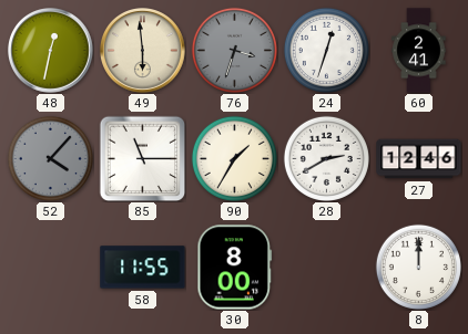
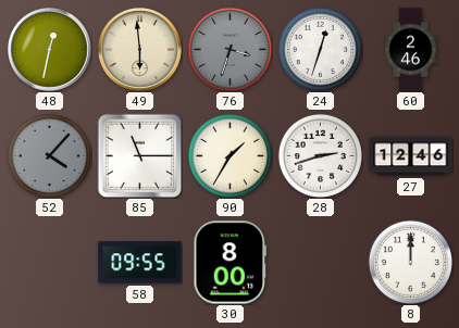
60: 2:41 -> 2:46 (411, 50)
28: 2:40 -> 2:42 (320, 155)
58: 11:55 -> 09:55 (140, 263)
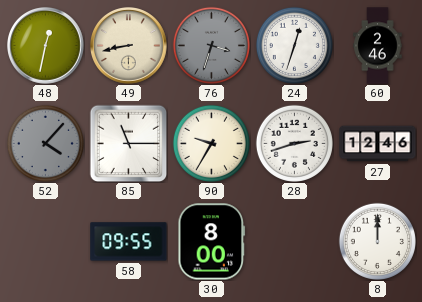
49: 5:59 -> 8:43 (129, 46)
90: 1:35 -> 9:35 (211, 143)
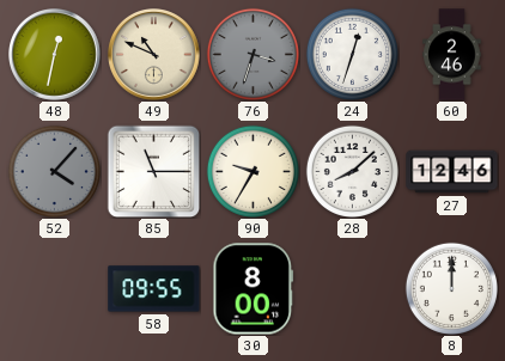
49: 8:43 -> 10:49 (154, 55)
28: 2:42 -> 8:08 (352, 171)
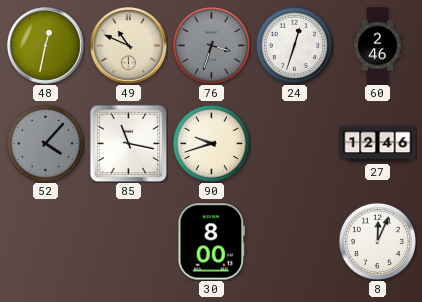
85: 11:15 -> 11:17 (128, 143)
90: 9:35 -> 9:42 (211, 143)
28: 8:08 -> none (352, 171)
58: 09:55 -> none (154, 289)
8: 12:00 -> 12:04 (377, 241)
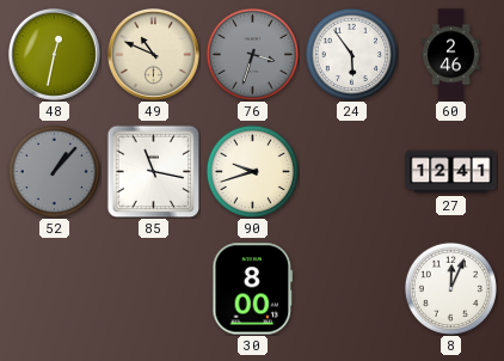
24: 12:33 -> 5:54 (351, 54)
52: 4:07 -> 1:07 (54, 171)
27: 12:46 -> 12:41 (451, 172)
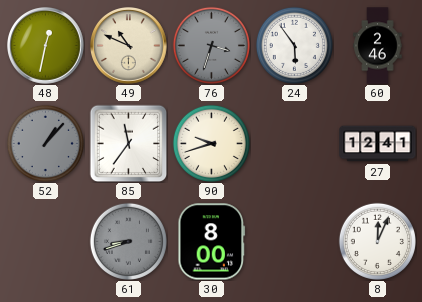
85: 11:17 -> 11:36 (128, 143)
61: none -> 8:42 (128, 241)
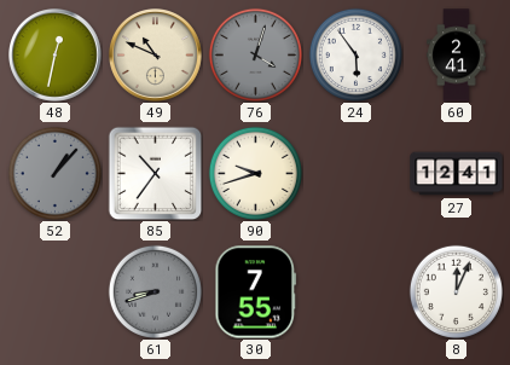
76: 3:33 -> 4:03 (255, 54)
60: 2:46 -> 2:41 (457, 56)
85: 11:36 -> 10:36 (155, 173)
30: 8:00 -> 7:55 (256, 292)
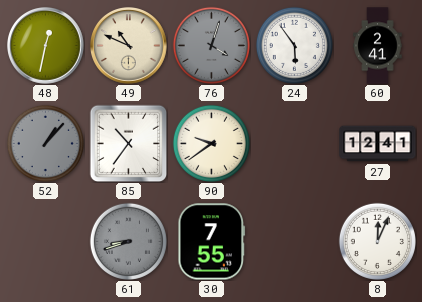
90: 9:42 -> 9:39 (211, 143)
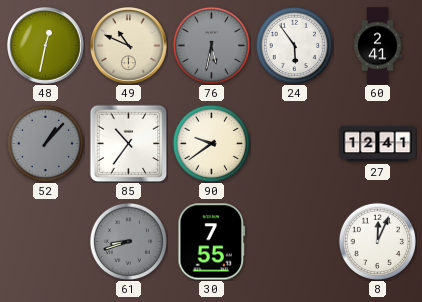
76: 4:03 -> 5:32 (211, 45)
